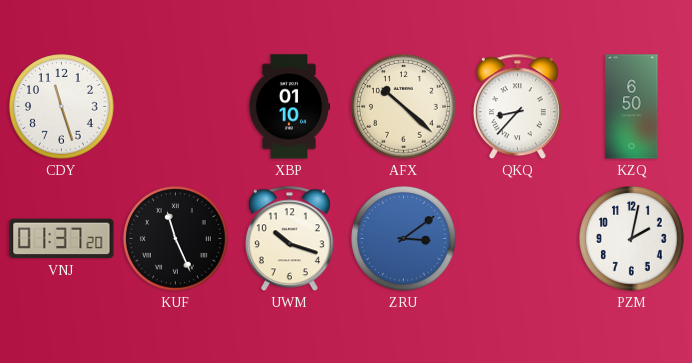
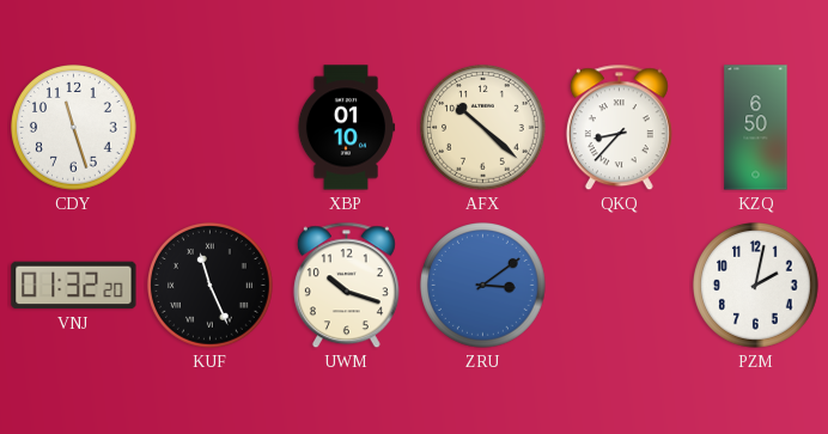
VNJ: 01:37 -> 01:32 (74, 286)
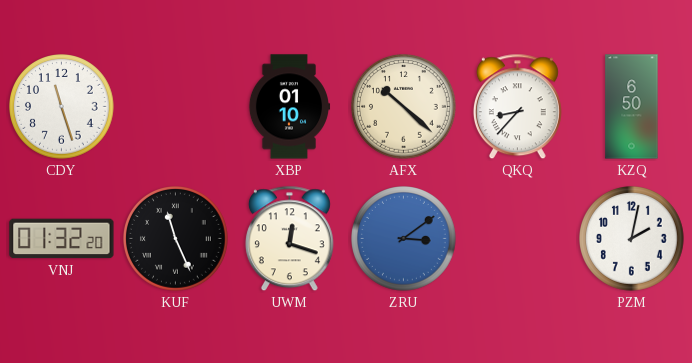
UWM: 10:18 -> 12:18 (289, 239)
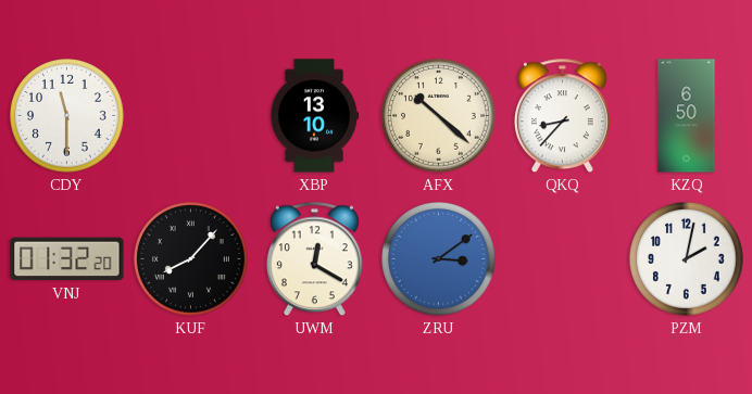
CDY: 11:27 -> 11:30 (67, 116)
XBP: 01:10 -> 13:10 (314, 116)
KUF: 11:26 -> 8:07 (191, 259)
UWM: 12:18 -> 12:20 (314, 259)
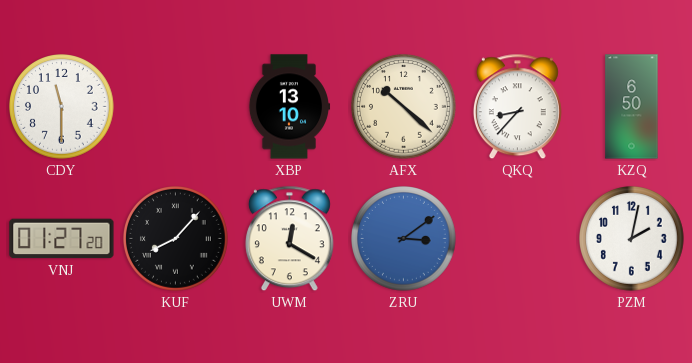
VNJ: 01:32 -> 01:27 (62, 239)
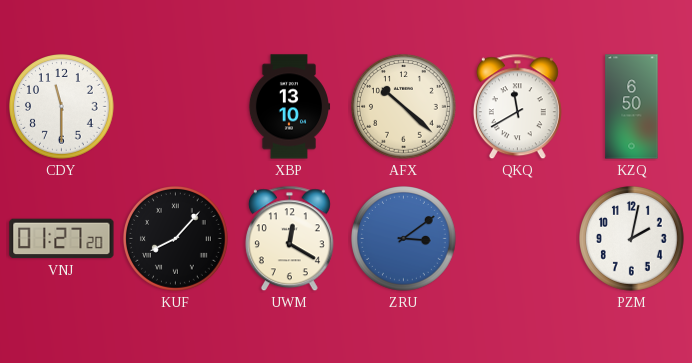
QKQ: 8:37 -> 11:40 (517, 107)
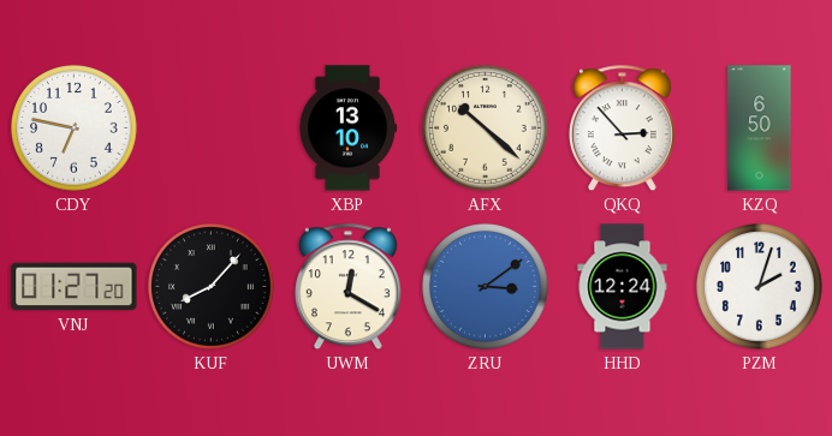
CDY: 11:30 -> 6:47 (75, 129)
QKQ: 11:40 -> 2:53 (622, 129)
HHD: none -> 12:24 (623, 287)
PZM: 2:02 -> 2:03 (760, 287)
